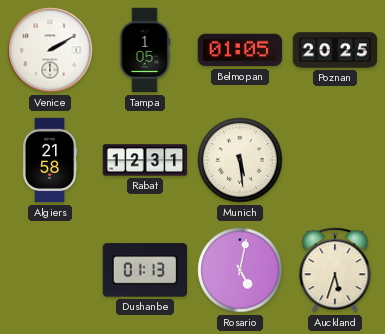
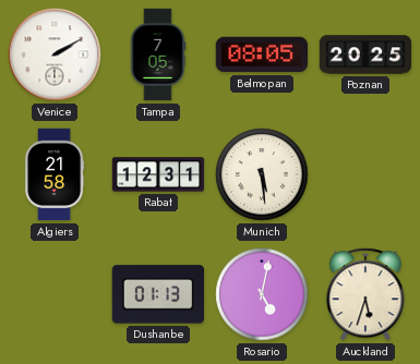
Tampa: 1:05 -> 7:05 (158, 54)
Belmopan: 01:05 -> 08:05 (262, 54)
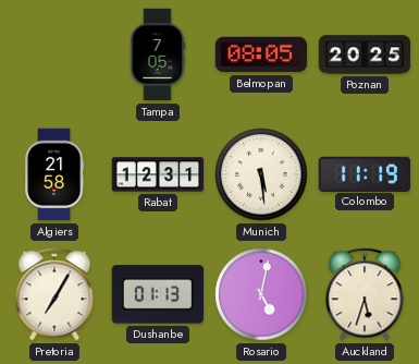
Venice: 2:10 -> none (55, 54)
Colombo: none -> 11:19 (365, 173)
Pretoria: none -> 7:05 (54, 294)
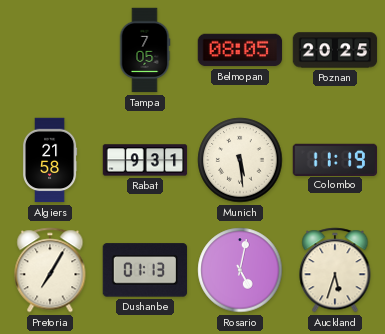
Rabat: 12:31 -> 9:31 (145, 160)
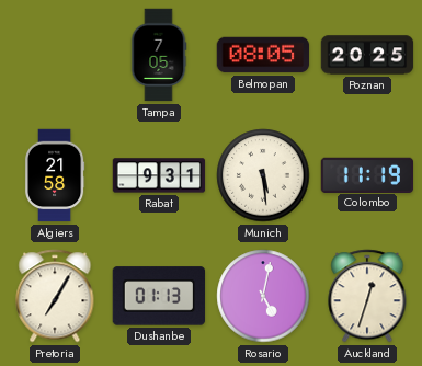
Auckland: 5:33 -> 12:33 (367, 296)
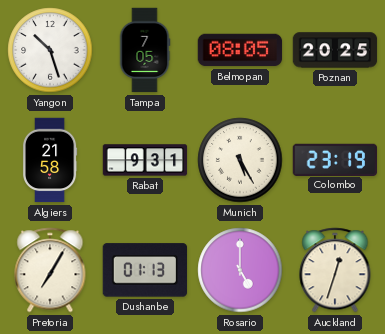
Yangon: none -> 10:27 (50, 50)
Munich: 5:29 -> 5:25 (240, 160)
Colombo: 11:19 -> 23:19 (335, 159)
Rosario: 5:02 -> 5:00 (240, 270)
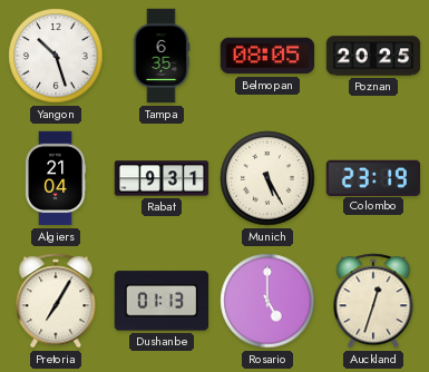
Tampa: 7:05 -> 6:35 (162, 56)
Algiers: 21:58 -> 21:04 (56, 178)
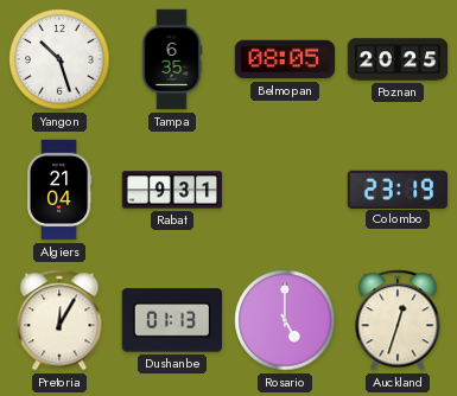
Munich: 5:25 -> none (267, 178)
Pretoria: 7:05 -> 12:05 (59, 320)
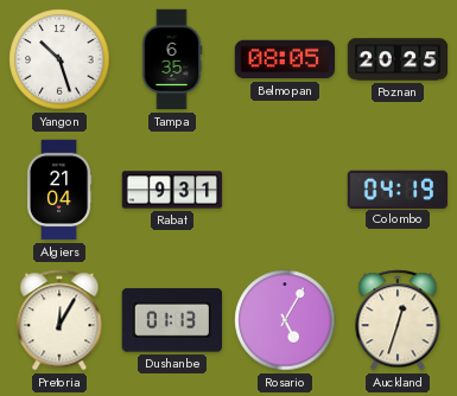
Colombo: 23:19 -> 04:19 (398, 189)
Rosario: 5:00 -> 5:05 (285, 320)
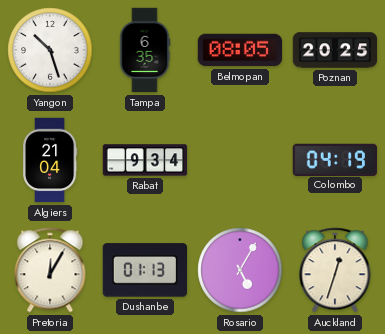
Rabat: 9:31 -> 9:34 (145, 160)
